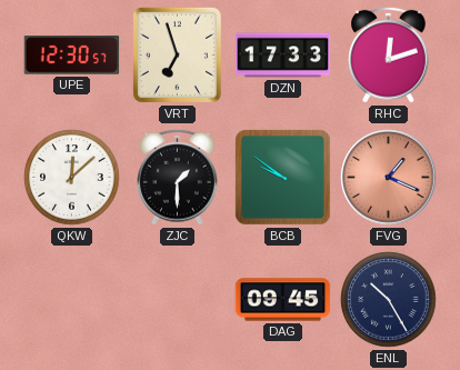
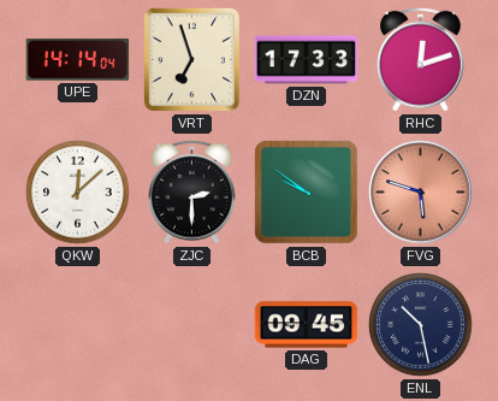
UPE: 12:30 -> 14:14 (78, 60)
ZJC: 1:30 -> 2:30 (192, 191)
FVG: 1:19 -> 5:48 (421, 193)
ENL: 10:25 -> 10:28 (421, 325)
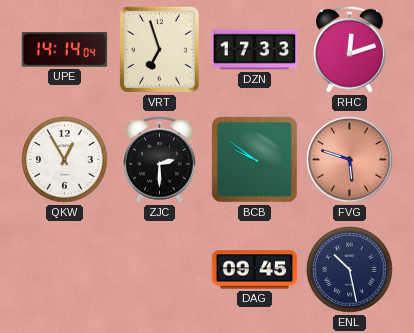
QKW: 12:08 -> 12:55 (65, 160)
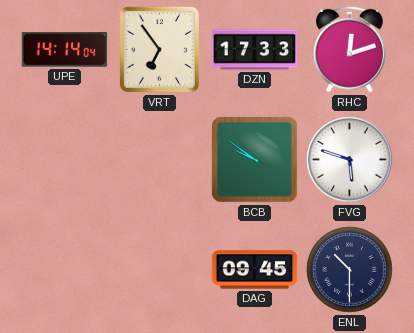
VRT: 6:57 -> 6:54 (159, 49)
QKW: 12:55 -> none (65, 160)
ZJC: 2:30 -> none (160, 159)
FVG dial: salmon -> white (350, 160)
ENL: 10:28 -> 10:30 (350, 270)
